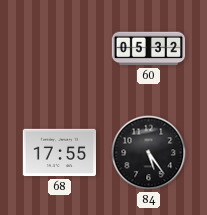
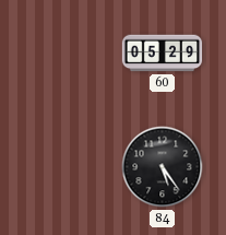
60: 05:32 -> 05:29 (163, 54)
68: 17:55 -> none (59, 153)
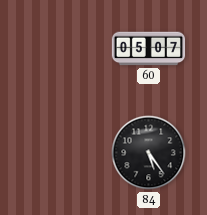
60: 05:29 -> 05:07 (149, 49)
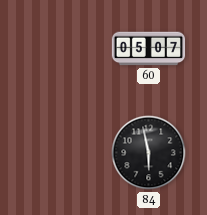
84: 5:24 -> 5:58 (149, 153)
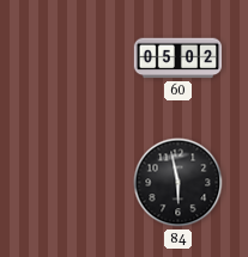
60: 05:07 -> 05:02 (179, 59)
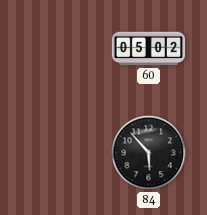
84: 5:58 -> 5:53 (149, 153)
